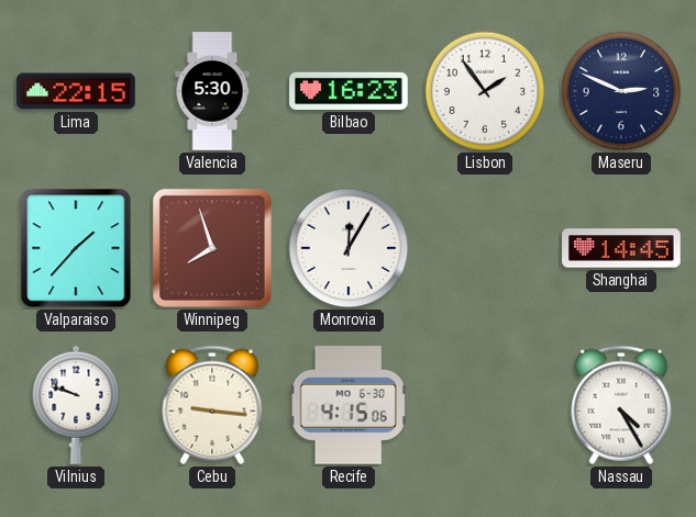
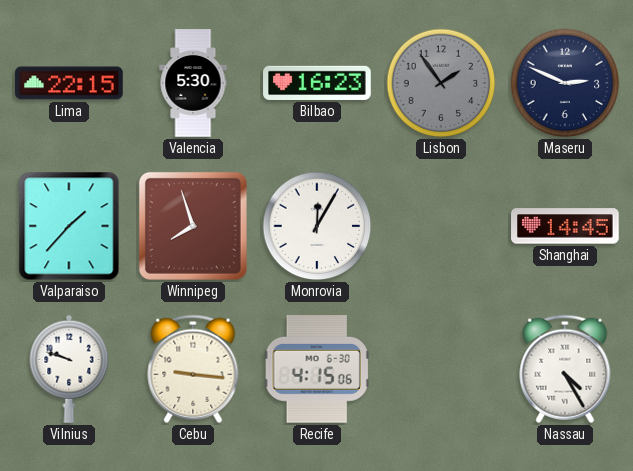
Lisbon dial: white -> grey (441, 83)
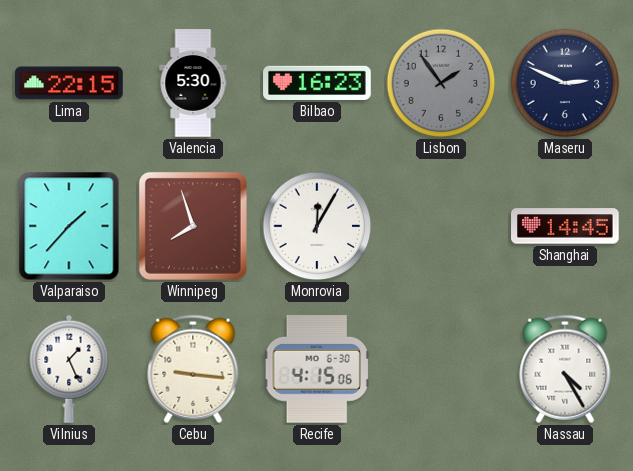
Vilnius: 9:48 -> 1:26 (69, 369)
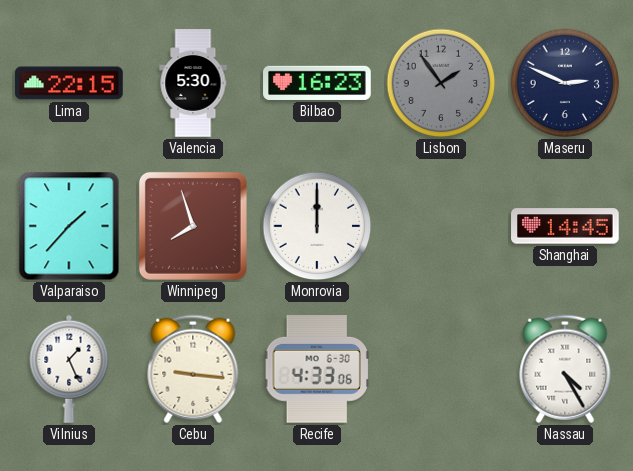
Monrovia: 12:05 -> 12:00 (317, 226)
Recife: 4:15 -> 4:33 (317, 369)
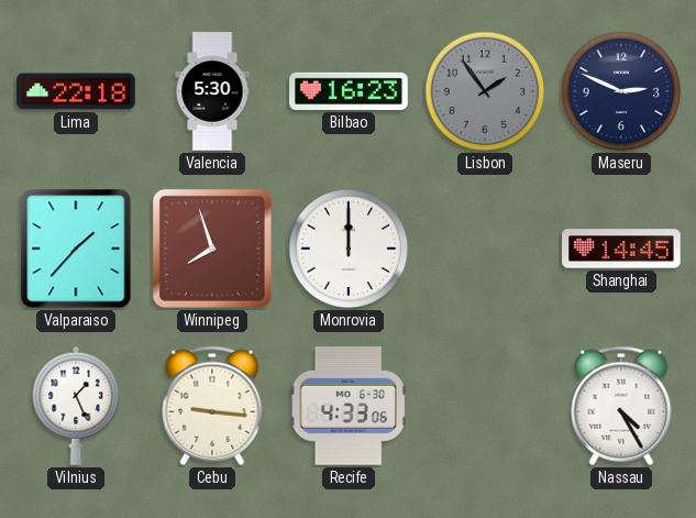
Lima: 22:15 -> 22:18 (76, 91)
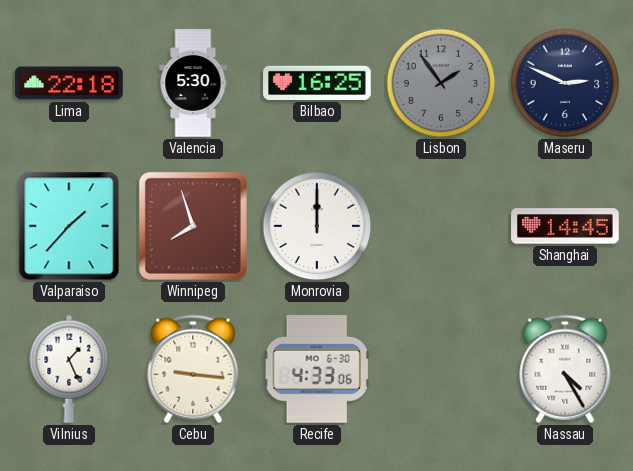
Bilbao: 16:23 -> 16:25 (317, 83)
